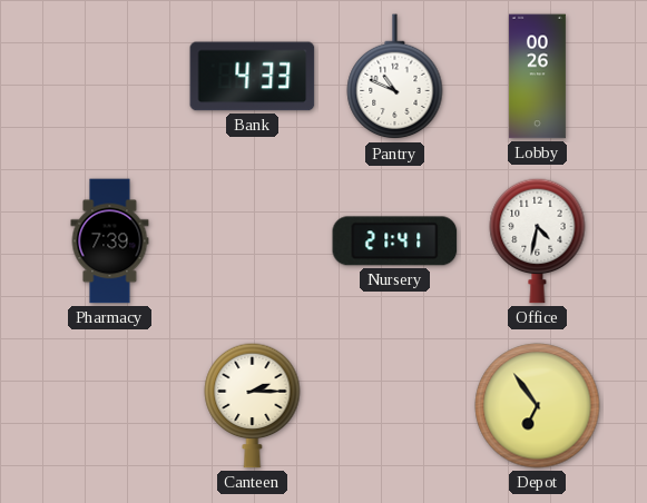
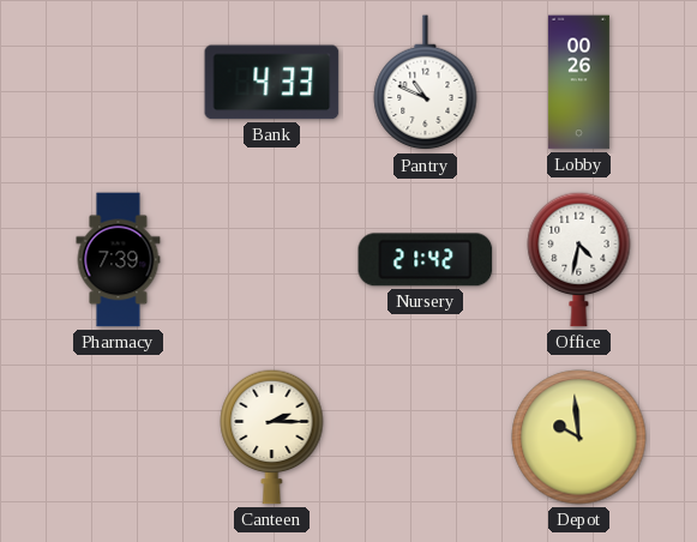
Nursery: 21:41 -> 21:42 (426, 260)
Depot: 6:54 -> 9:59 (579, 438)
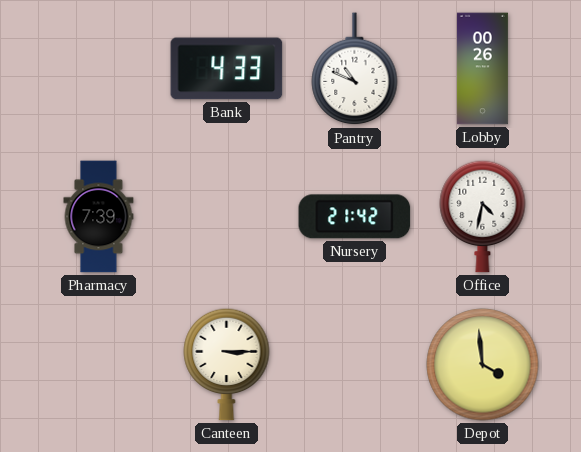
Canteen: 2:15 -> 3:15 (227, 364)
Depot: 9:59 -> 3:59 (483, 365)
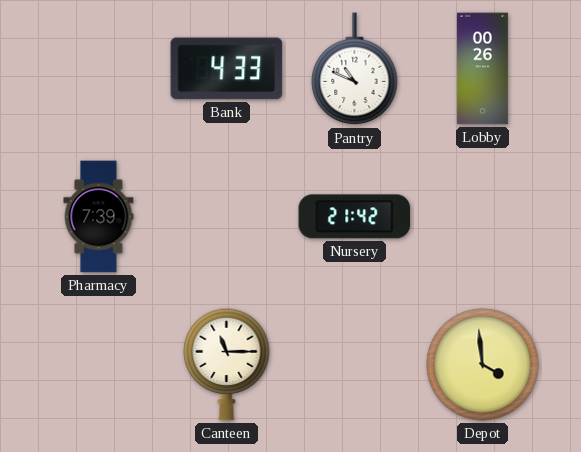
Office: 4:32 -> none (483, 216)
Canteen: 3:15 -> 11:15 (227, 364)
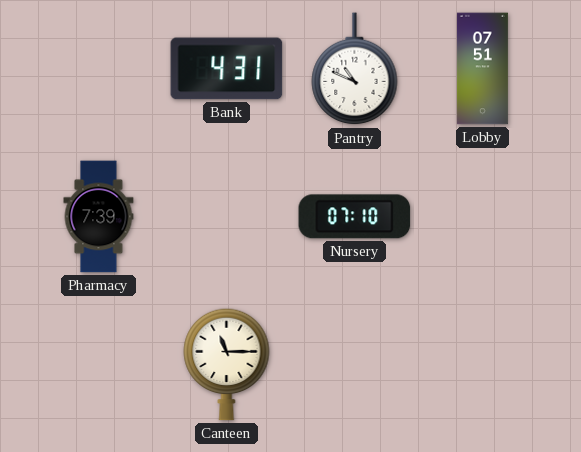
Bank: 4:33 -> 4:31 (227, 69)
Lobby: 00:26 -> 07:51 (482, 69)
Nursery: 21:42 -> 07:10 (355, 217)
Depot: 3:59 -> none (483, 365)
